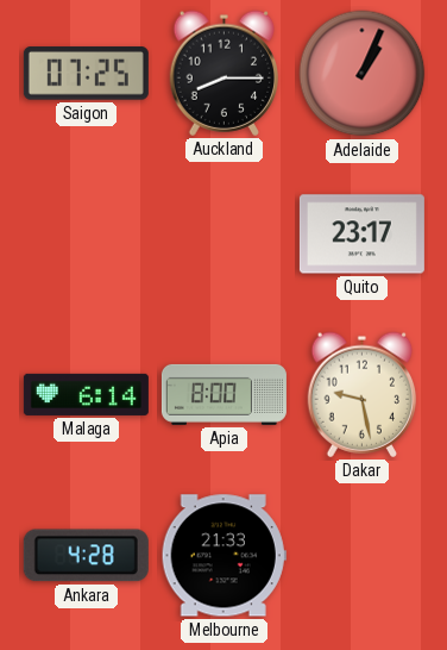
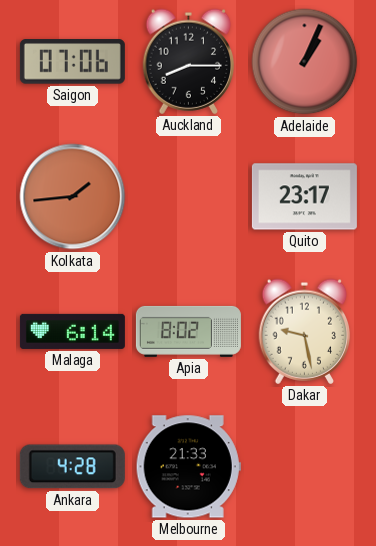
Saigon: 07:25 -> 07:06 (72, 62)
Kolkata: none -> 1:44 (73, 197)
Apia: 8:00 -> 8:02 (188, 331)
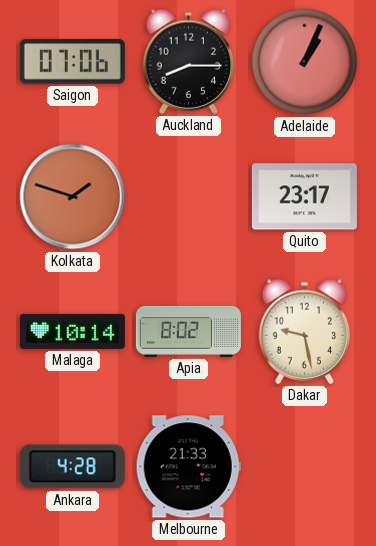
Kolkata: 1:44 -> 1:48 (73, 197)
Malaga: 6:14 -> 10:14 (72, 331)
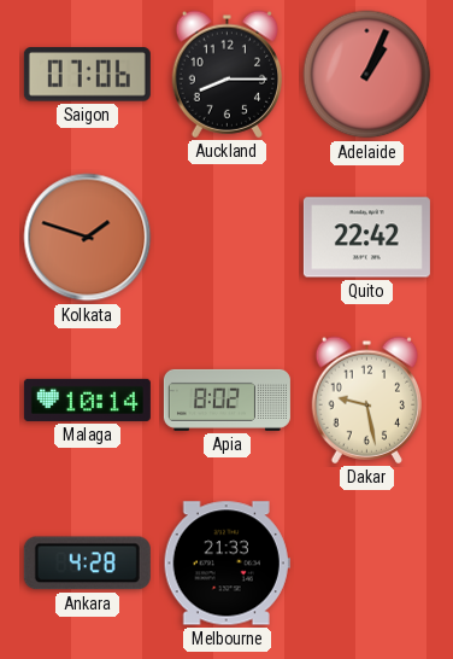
Quito: 23:17 -> 22:42 (366, 238)
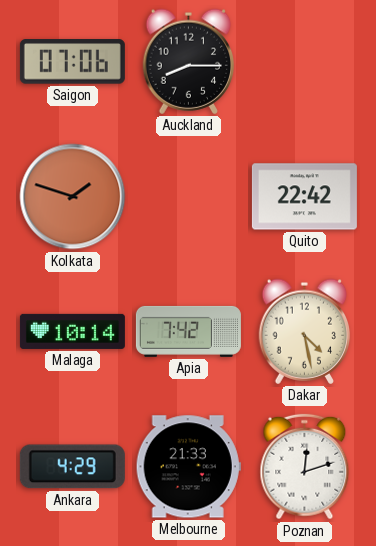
Adelaide: 1:04 -> none (367, 75)
Apia: 8:02 -> 7:42 (188, 331)
Dakar: 9:28 -> 4:28 (305, 331)
Ankara: 4:28 -> 4:29 (72, 467)
Poznan: none -> 12:12 (305, 467)
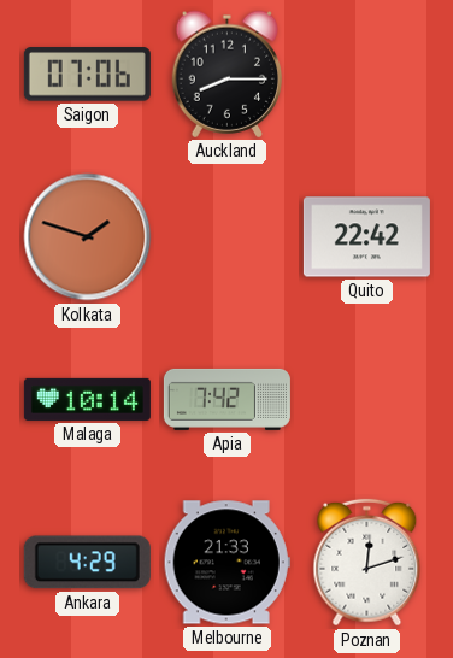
Dakar: 4:28 -> none (305, 331)
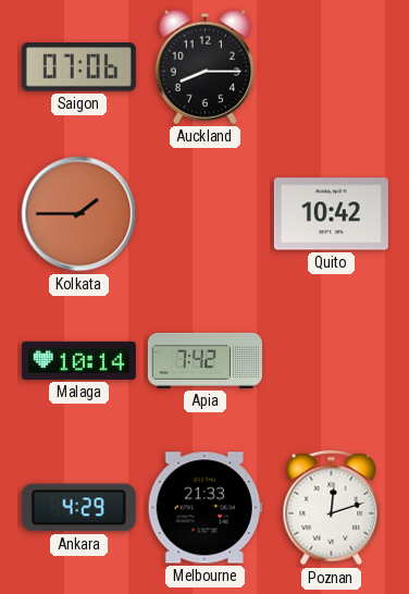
Kolkata: 1:48 -> 1:45 (79, 214)
Quito: 22:42 -> 10:42 (331, 214)
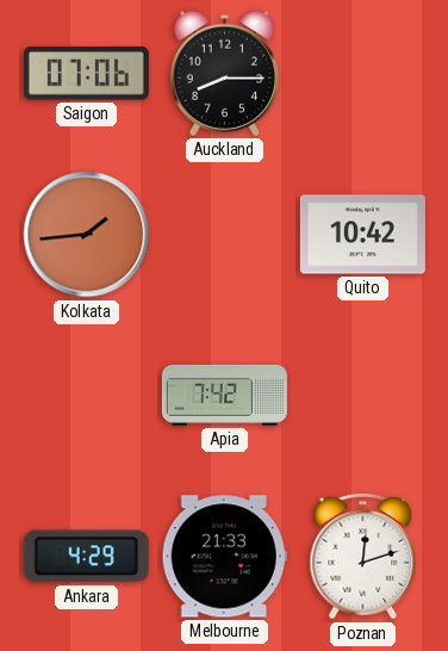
Kolkata: 1:45 -> 1:44 (87, 235)
Malaga: 10:14 -> none (78, 360)
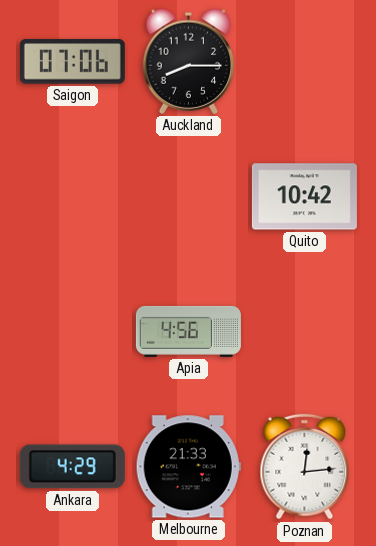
Kolkata: 1:44 -> none (87, 235)
Apia: 7:42 -> 4:56 (188, 331)
Poznan: 12:12 -> 12:14 (305, 467)
